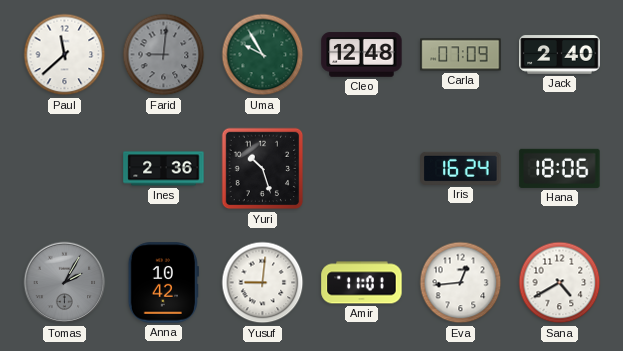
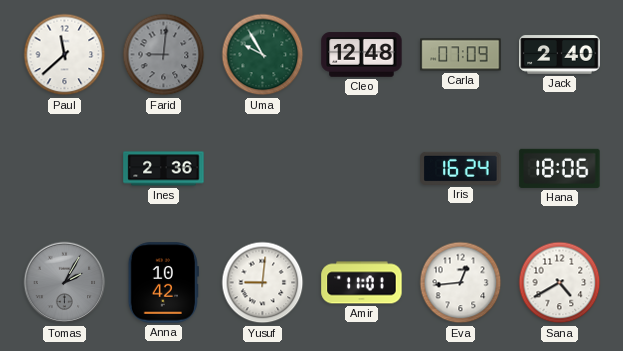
Yuri: 10:27 -> none (263, 169)
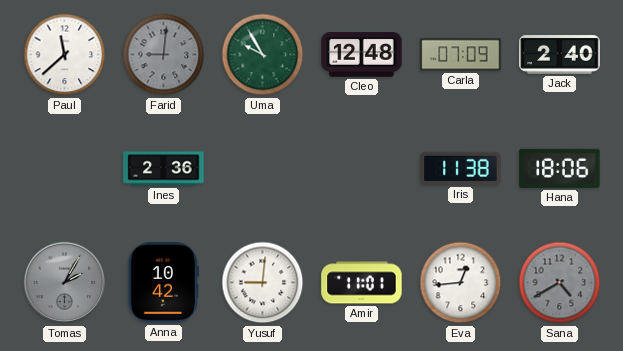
Iris: 16:24 -> 11:38 (461, 168)
Sana dial: white -> grey (560, 283)
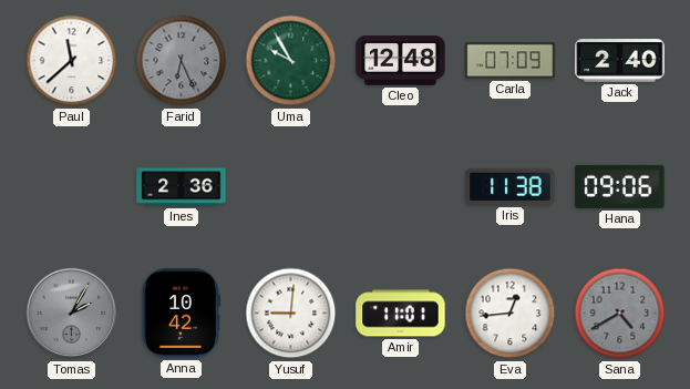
Farid: 9:01 -> 6:26 (182, 61)
Hana: 18:06 -> 09:06 (620, 186)
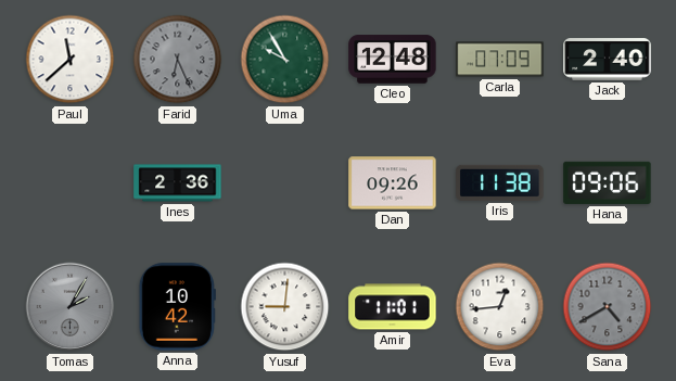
Dan: none -> 09:26 (393, 183)
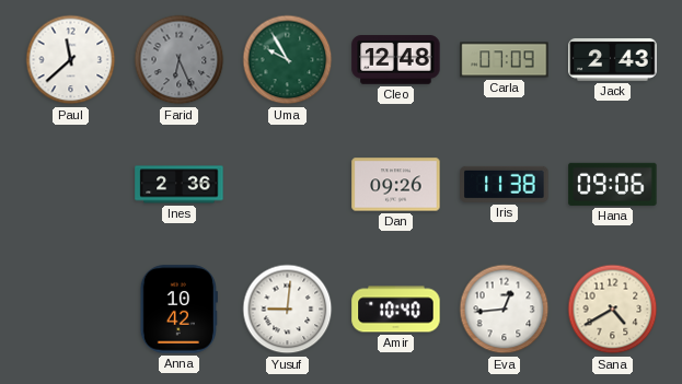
Jack: 2:40 -> 2:43 (613, 60)
Tomas: 2:05 -> none (71, 307)
Amir: 11:01 -> 10:40 (396, 310)
Sana dial: grey -> cream (613, 310)
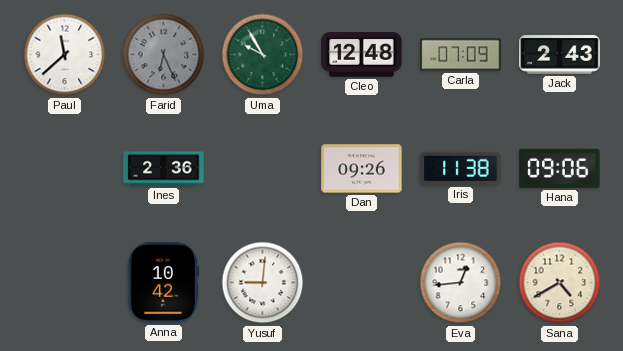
Amir: 10:40 -> none (396, 310)
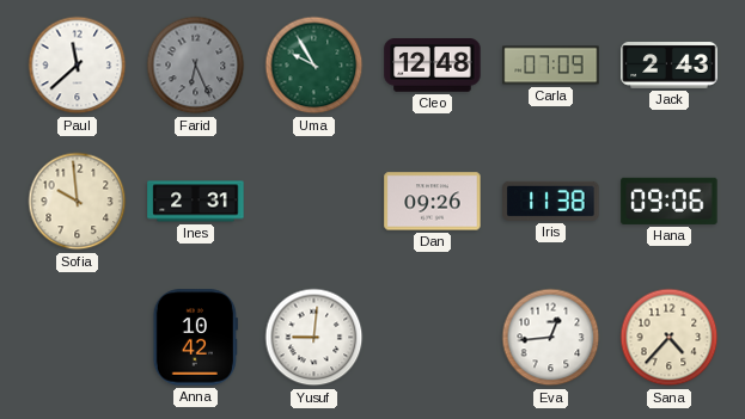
Sofia: none -> 9:59 (78, 202)
Ines: 2:36 -> 2:31 (196, 202)
Sana: 4:40 -> 4:37 (670, 338)
